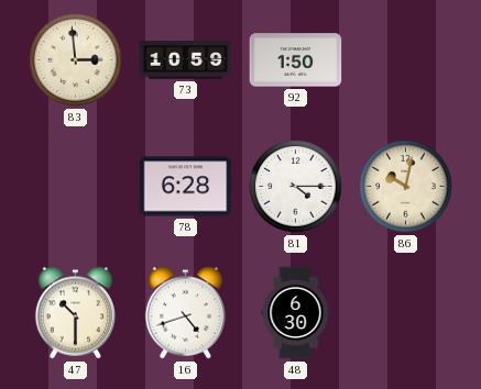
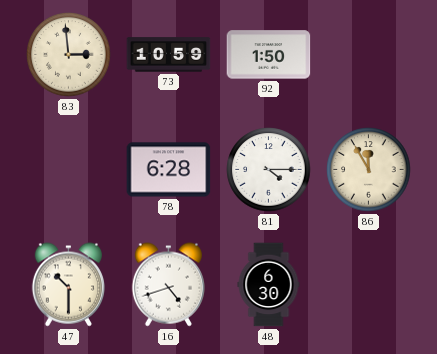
86: 10:02 -> 11:55 (369, 170)
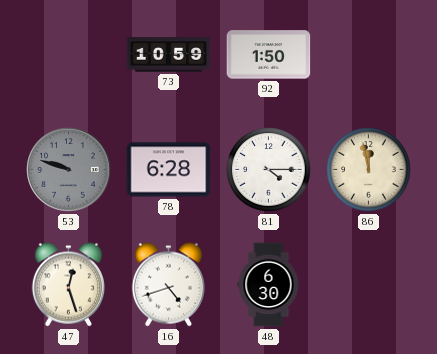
83: 2:59 -> none (69, 55)
53: none -> 9:48 (69, 170)
86: 11:55 -> 11:58 (369, 170)
47: 10:30 -> 12:27 (68, 285)
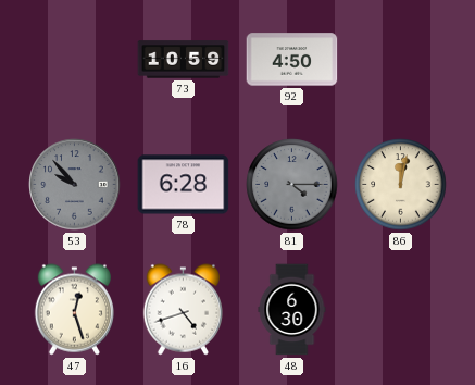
92: 1:50 -> 4:50 (292, 60)
53: 9:48 -> 9:53 (75, 185)
81 dial: white -> grey (292, 185)
86: 11:58 -> 12:02 (401, 185)
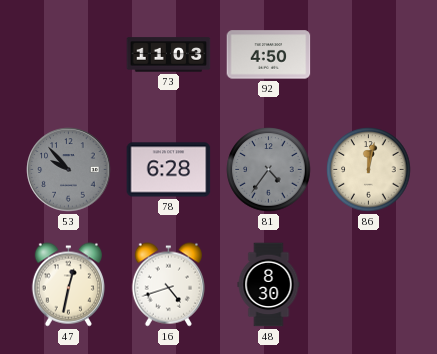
73: 10:59 -> 11:03 (169, 55)
81: 4:15 -> 4:36 (269, 170)
47: 12:27 -> 12:32 (68, 285)
48: 6:30 -> 8:30 (269, 285)
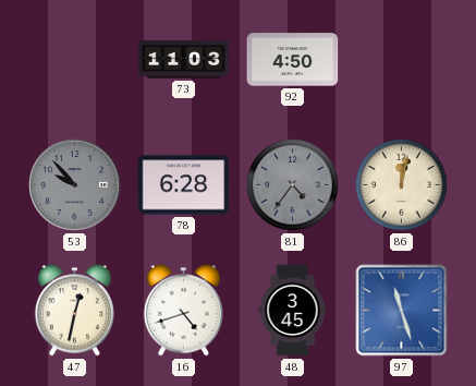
48: 8:30 -> 3:45 (293, 311)
97: none -> 11:27 (402, 311)
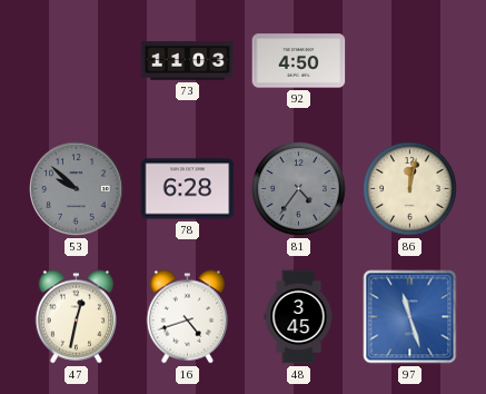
53: 9:53 -> 9:52 (77, 189)
